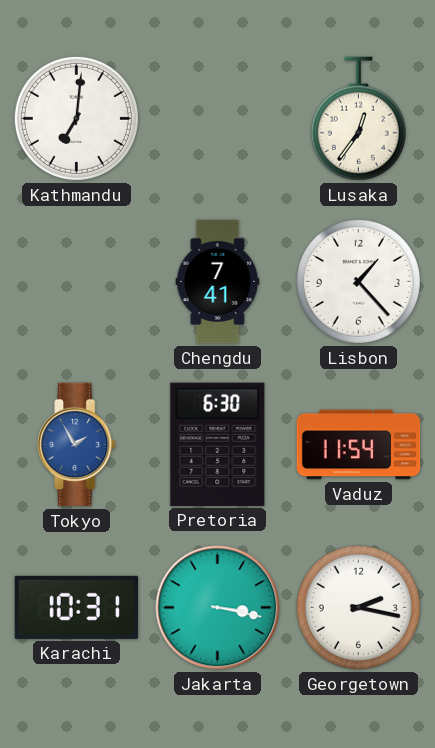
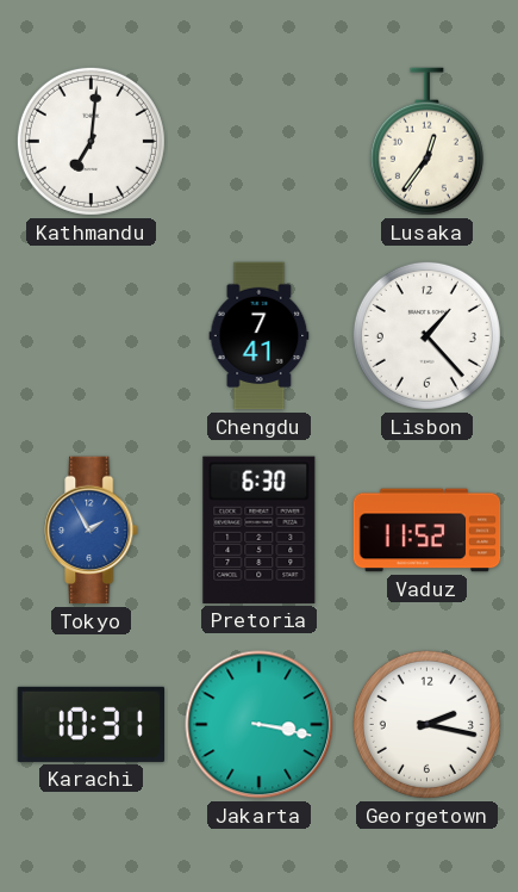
Vaduz: 11:54 -> 11:52 (427, 531)
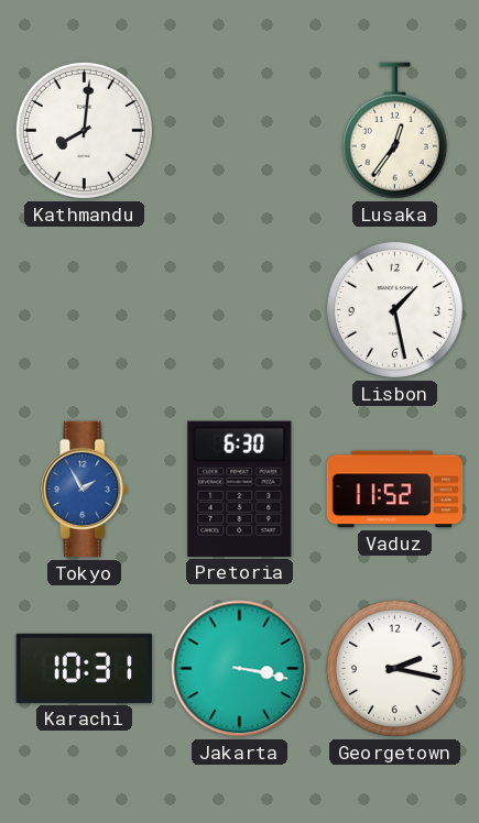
Kathmandu: 7:01 -> 8:01 (84, 130)
Chengdu: 7:41 -> none (260, 336)
Lisbon: 1:23 -> 1:28 (394, 309)
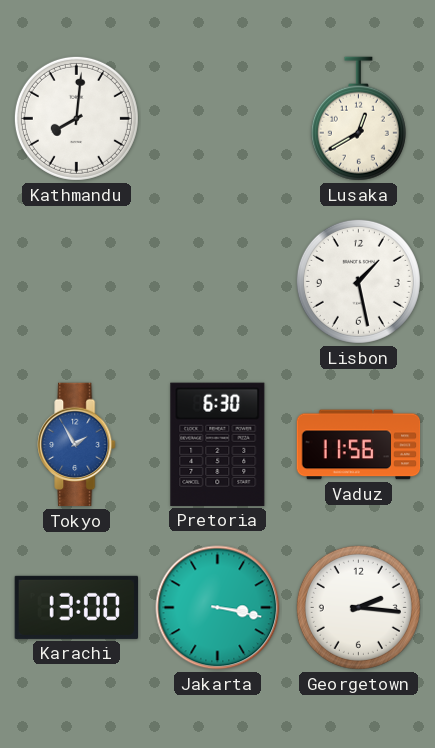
Lusaka: 12:36 -> 12:40 (358, 119)
Vaduz: 11:52 -> 11:56 (359, 445)
Karachi: 10:31 -> 13:00 (77, 607)
Georgetown: 2:17 -> 2:16 (358, 607)
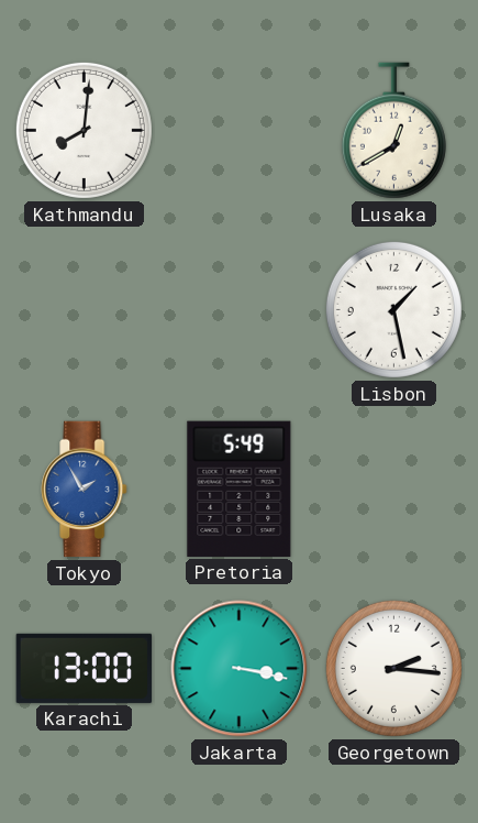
Pretoria: 6:30 -> 5:49 (240, 489)
Vaduz: 11:56 -> none (359, 445)
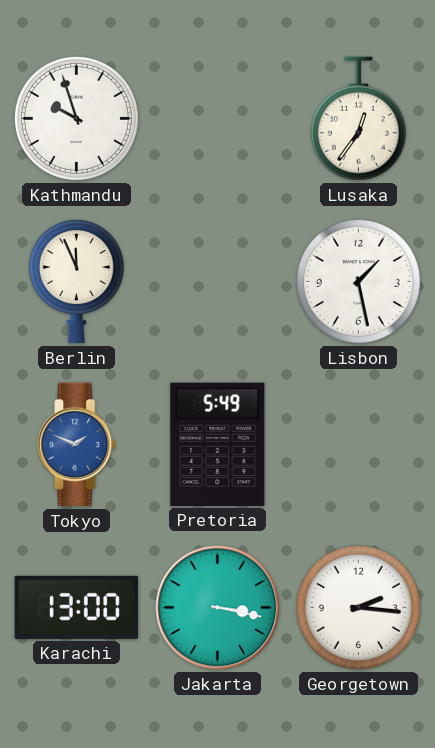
Kathmandu: 8:01 -> 9:57 (76, 118)
Lusaka: 12:40 -> 12:36 (358, 119)
Berlin: none -> 11:56 (76, 282)
Tokyo: 1:55 -> 1:49 (77, 445)
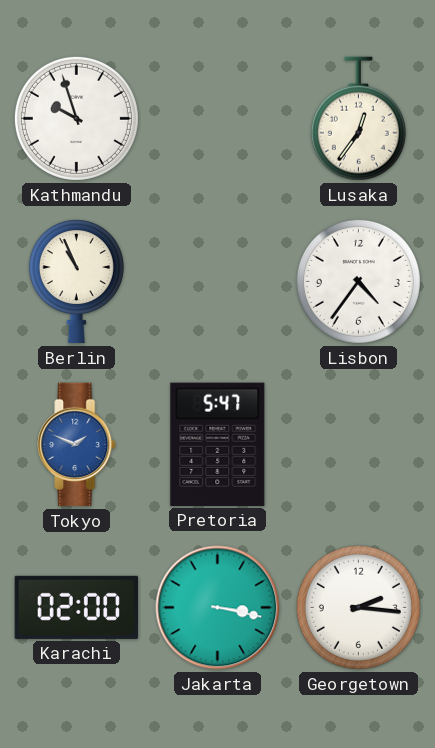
Berlin: 11:56 -> 10:56 (76, 282)
Lisbon: 1:28 -> 4:36 (358, 281)
Pretoria: 5:49 -> 5:47 (218, 444)
Karachi: 13:00 -> 02:00 (77, 607)
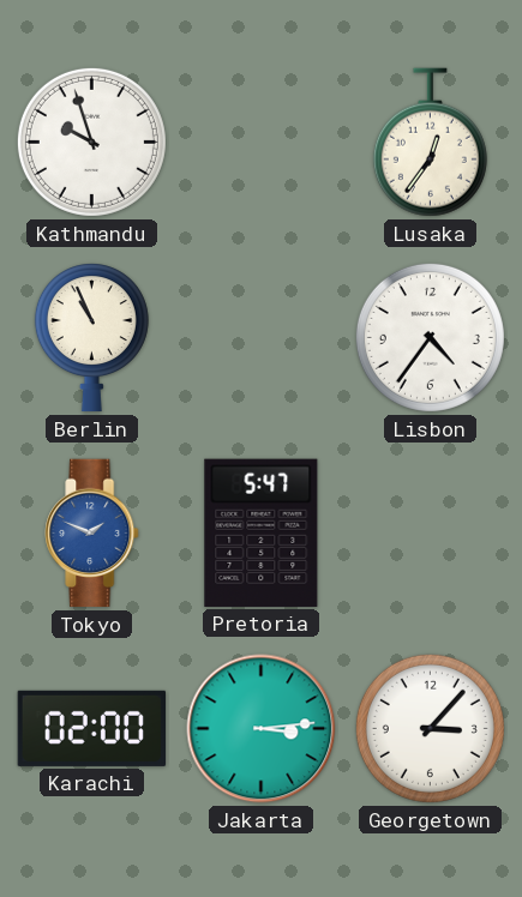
Jakarta: 3:17 -> 3:14 (262, 729)
Georgetown: 2:16 -> 3:07 (430, 728)
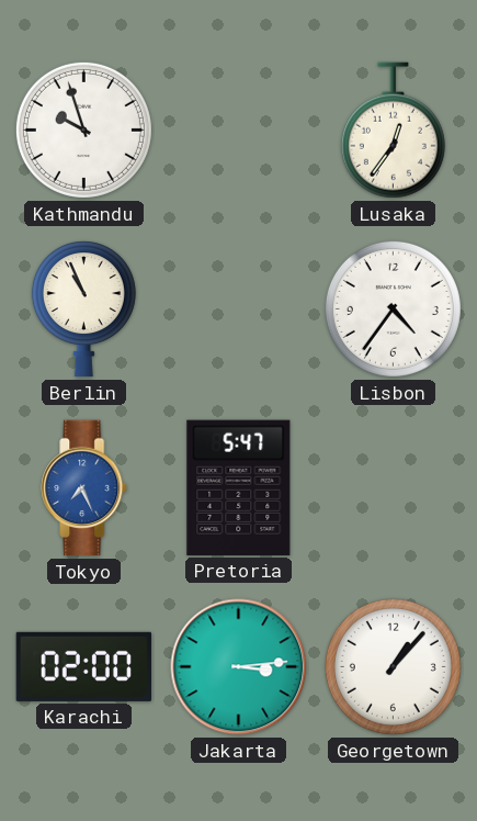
Tokyo: 1:49 -> 7:26 (84, 488)
Georgetown: 3:07 -> 1:07 (393, 666)
